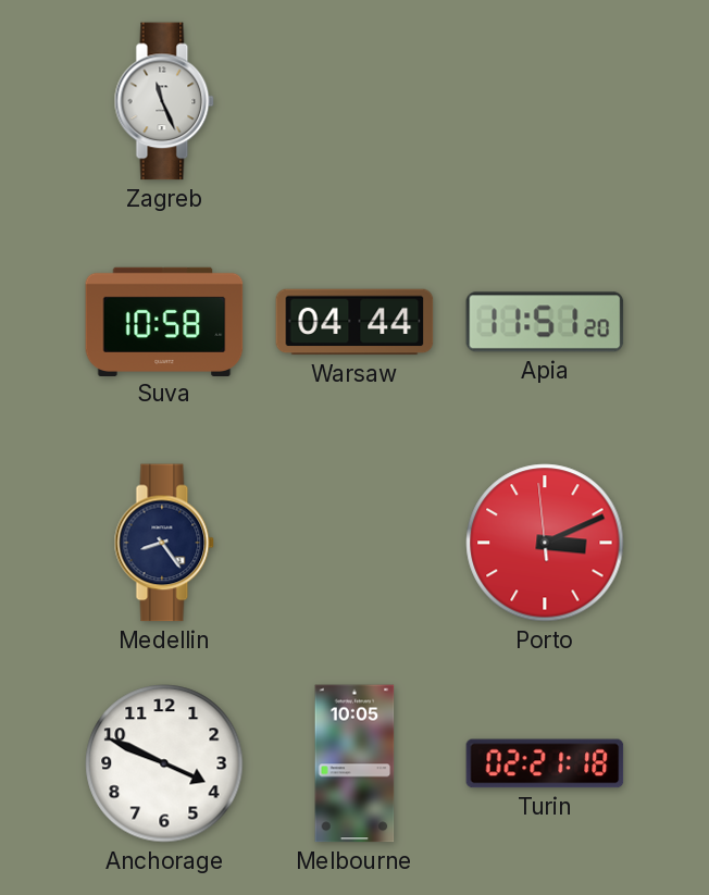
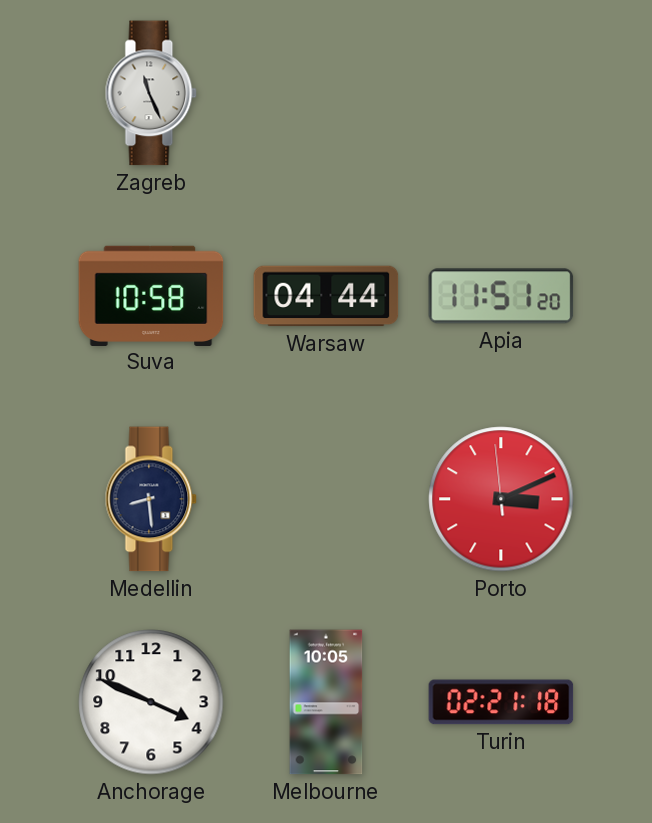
Medellin: 8:24 -> 8:29 (151, 499)
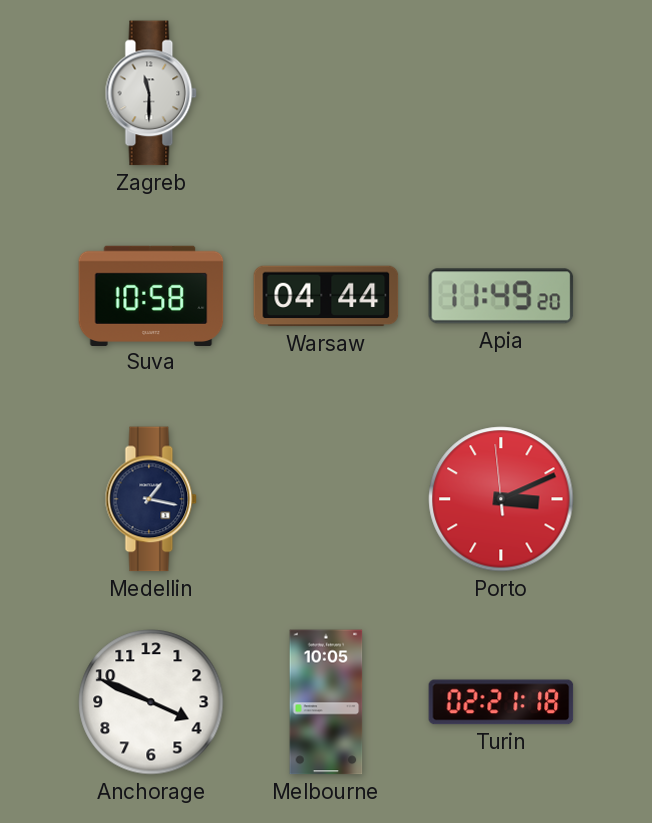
Zagreb: 11:26 -> 11:30 (151, 93)
Apia: 11:51 -> 11:49 (501, 296)
Medellin: 8:29 -> 1:17 (151, 499)
